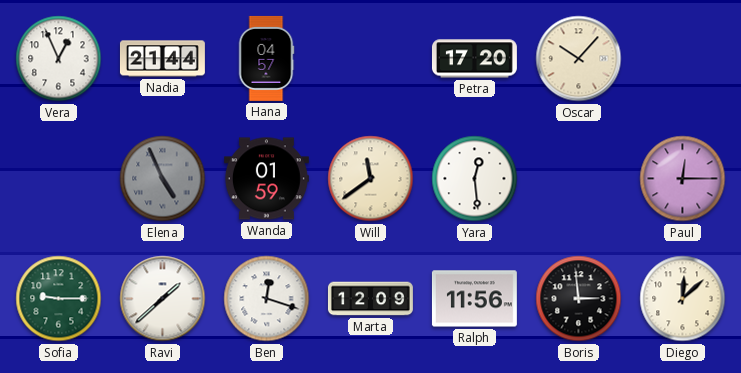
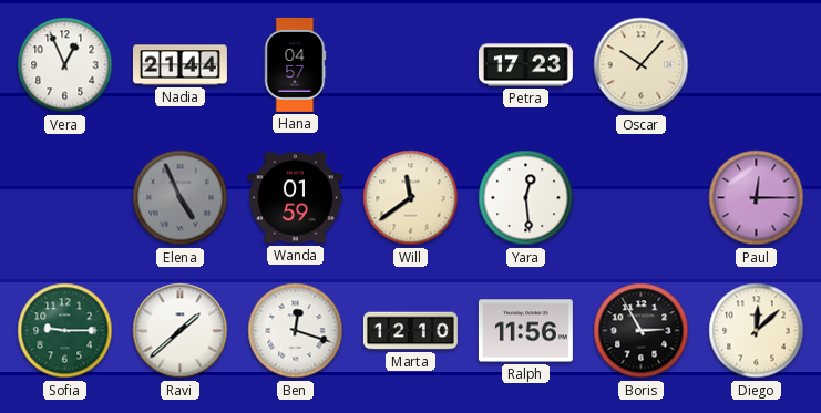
Petra: 17:20 -> 17:23 (525, 65)
Marta: 12:09 -> 12:10 (410, 331)
Boris: 2:59 -> 2:55 (642, 331)
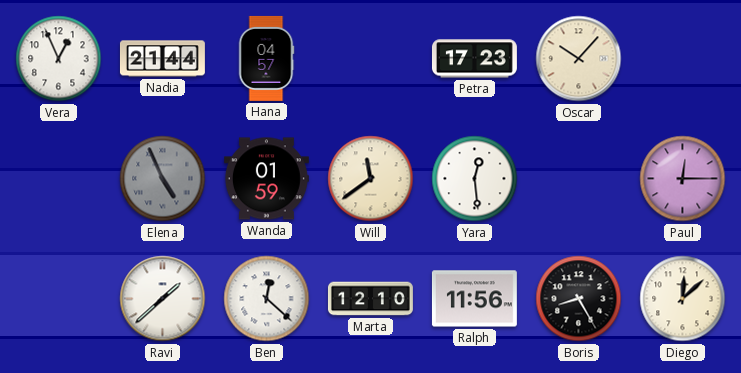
Sofia: 9:15 -> none (65, 331)
Ben: 12:18 -> 12:22 (267, 299)
Boris: 2:55 -> 8:25 (579, 299)
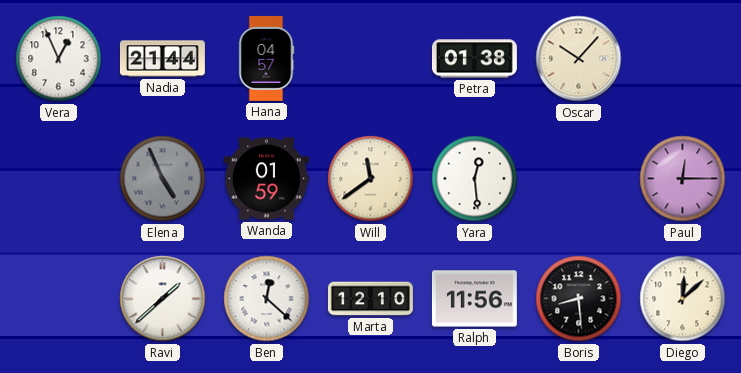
Petra: 17:23 -> 01:38 (474, 59)
Boris: 8:25 -> 8:29 (579, 299)
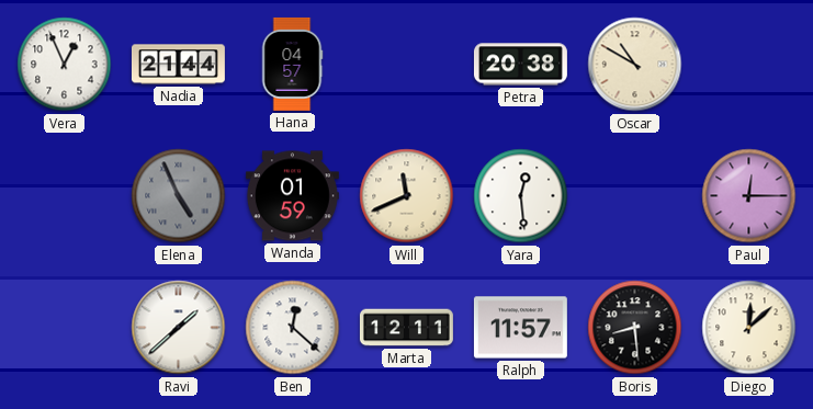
Petra: 01:38 -> 20:38 (520, 65)
Oscar: 10:07 -> 10:50 (635, 65)
Will: 11:39 -> 11:41 (407, 196)
Marta: 12:10 -> 12:11 (406, 328)
Ralph: 11:56 -> 11:57 (520, 328)
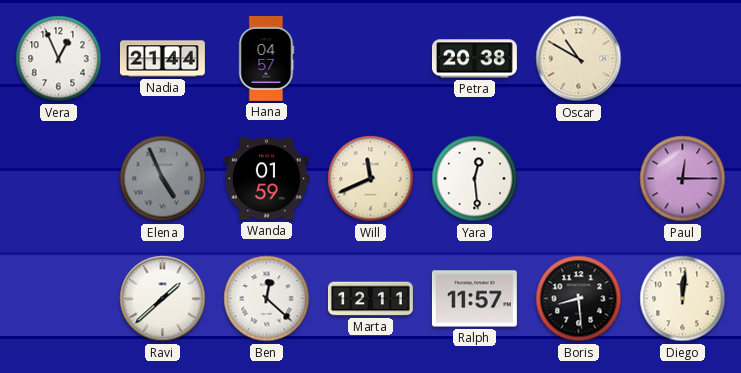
Diego: 12:08 -> 12:01 (683, 299)
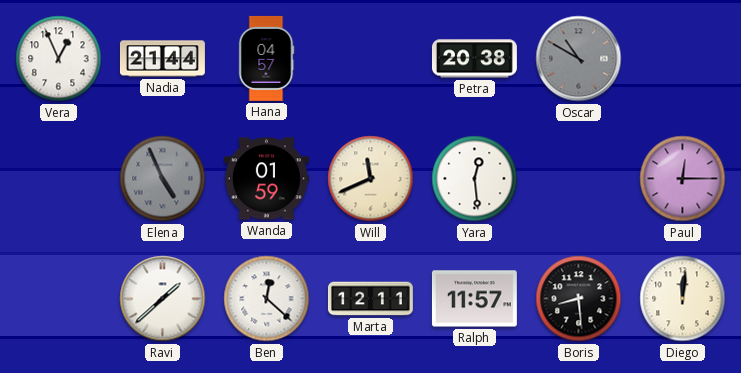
Oscar dial: cream -> grey (579, 59)
